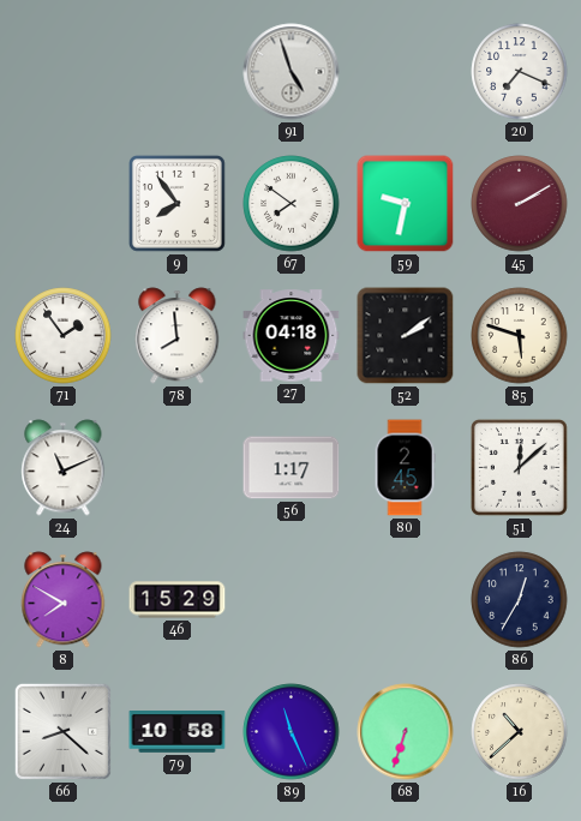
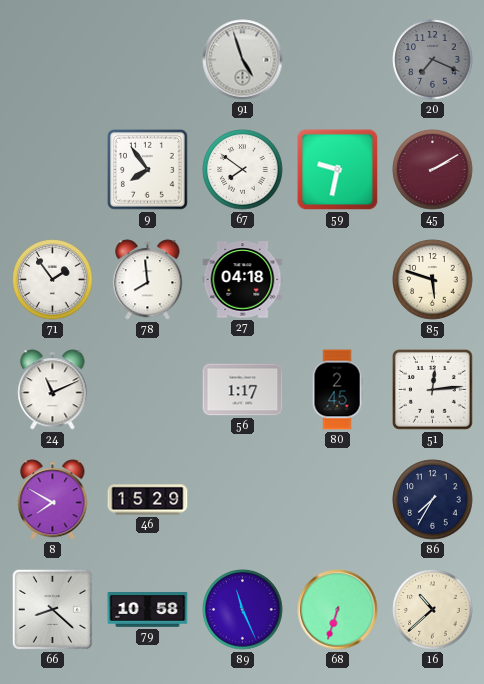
20 dial: white -> grey (433, 60)
52: 2:09 -> none (406, 336)
51: 12:08 -> 12:14 (432, 389)
86: 12:35 -> 7:35 (433, 500)
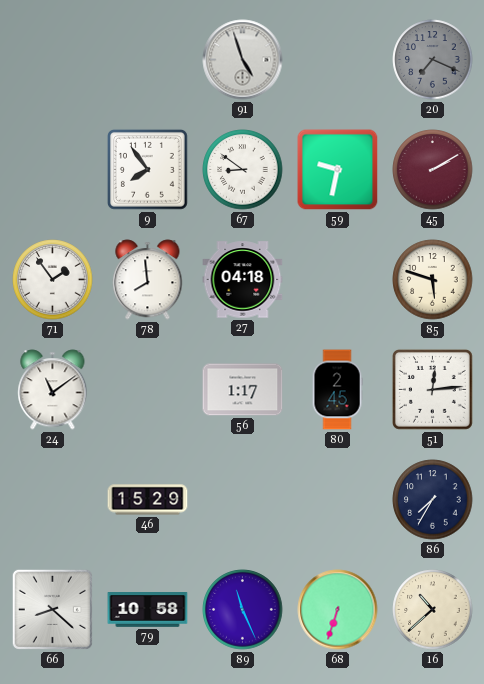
67: 7:51 -> 8:51 (243, 170)
24: 11:11 -> 11:09 (53, 390)
8: 7:50 -> none (53, 500)
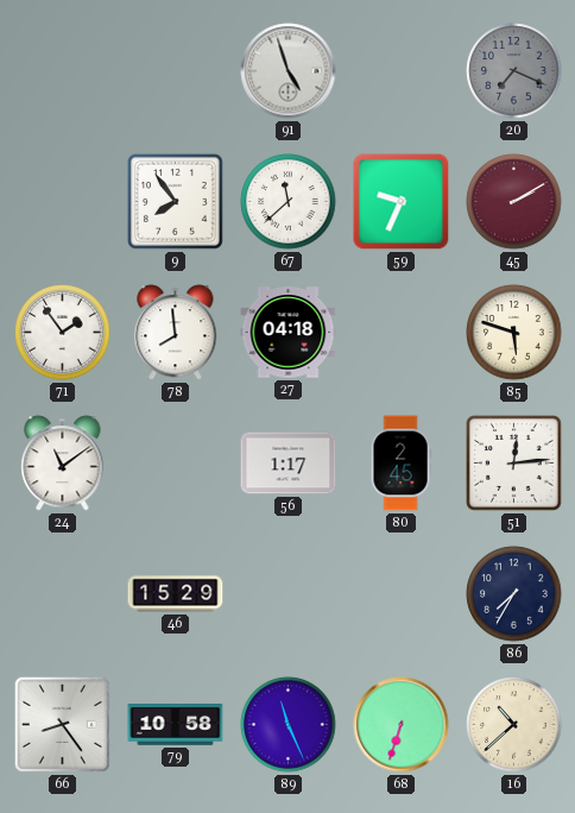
67: 8:51 -> 11:38 (289, 202)
59: 9:32 -> 9:34 (402, 202)
66: 8:22 -> 8:24 (62, 724)
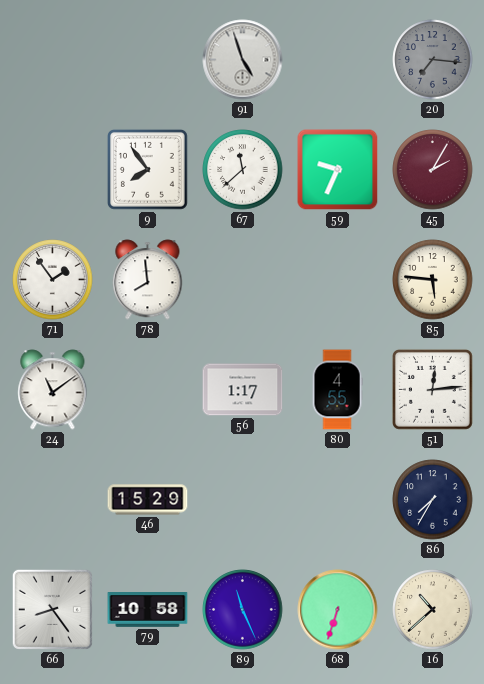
20: 7:19 -> 7:16 (433, 60)
45: 2:10 -> 2:05 (433, 170)
27: 04:18 -> none (289, 333)
85: 5:48 -> 5:46 (433, 280)
80: 2:45 -> 4:55 (337, 390)
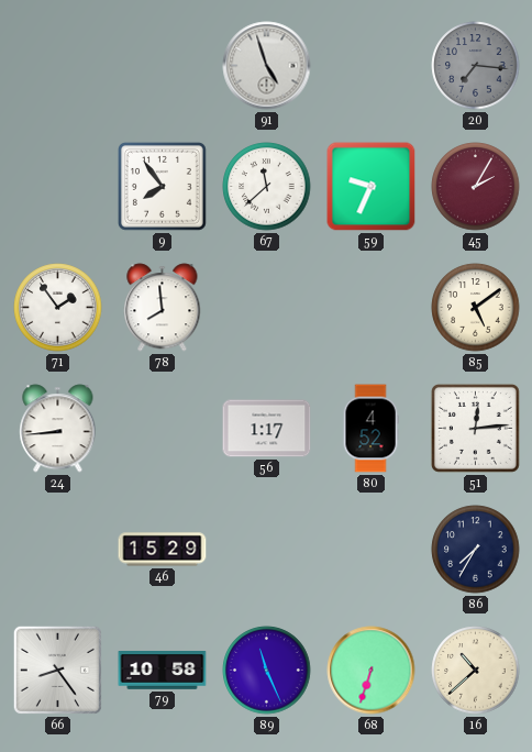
85: 5:46 -> 5:09 (476, 308)
24: 11:09 -> 8:44 (58, 429)
80: 4:55 -> 4:52 (370, 429)
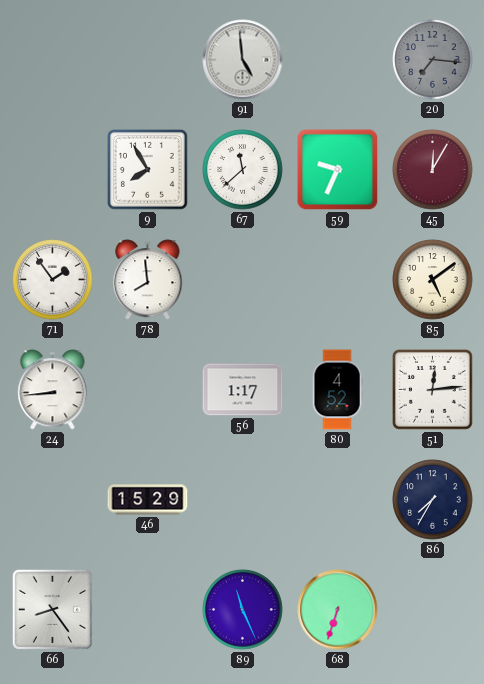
91: 4:57 -> 4:59 (243, 60)
9: 7:54 -> 7:55 (147, 169)
45: 2:05 -> 12:05 (433, 170)
79: 10:58 -> none (163, 671)
16: 10:38 -> none (476, 671)
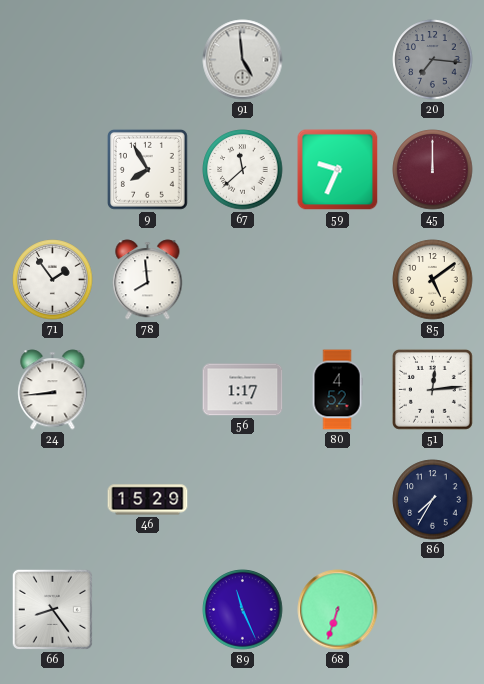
45: 12:05 -> 12:00 (433, 170)
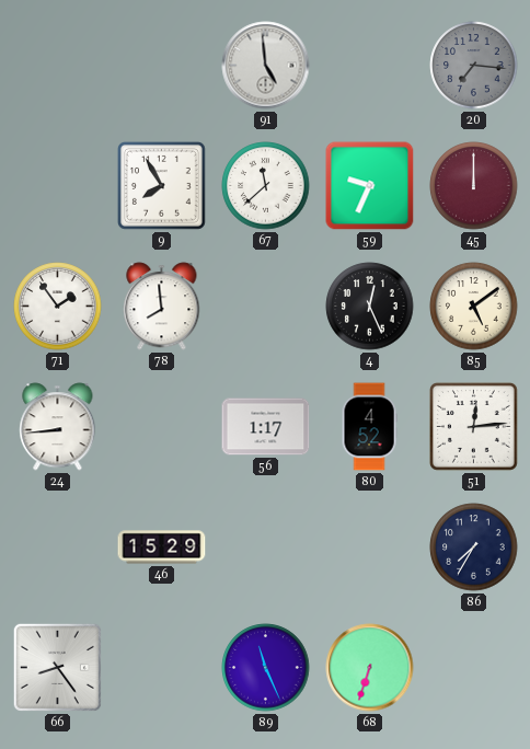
4: none -> 12:26 (370, 307)
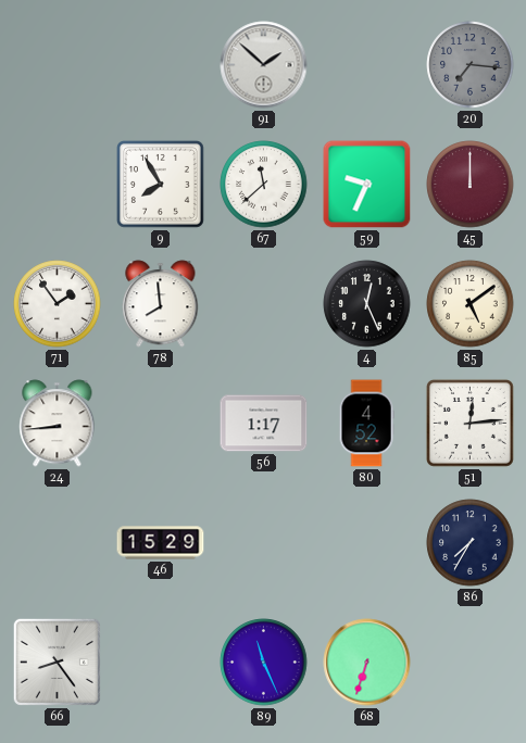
91: 4:59 -> 1:52 (264, 65)
